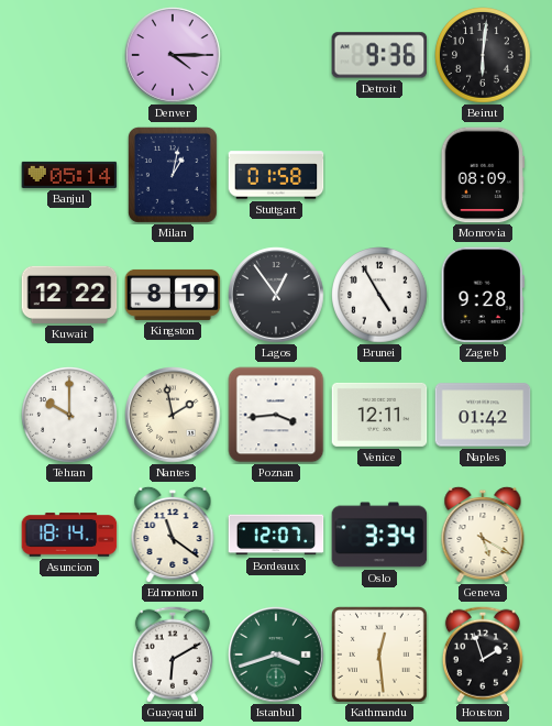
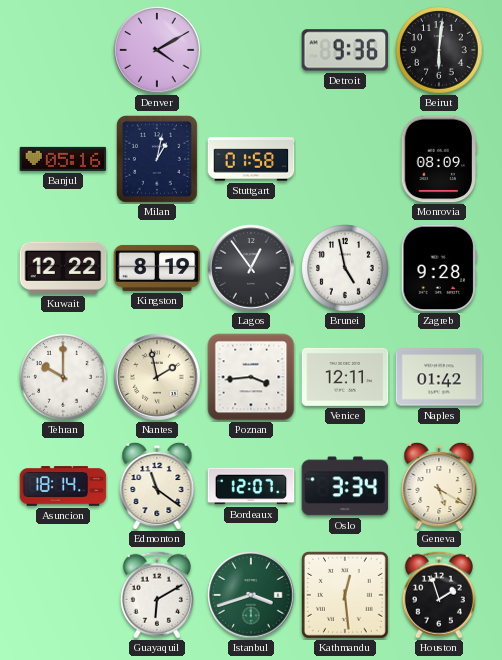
Denver: 4:15 -> 4:10 (157, 50)
Banjul: 05:14 -> 05:16 (63, 159)
Brunei: 4:55 -> 4:58 (345, 268)
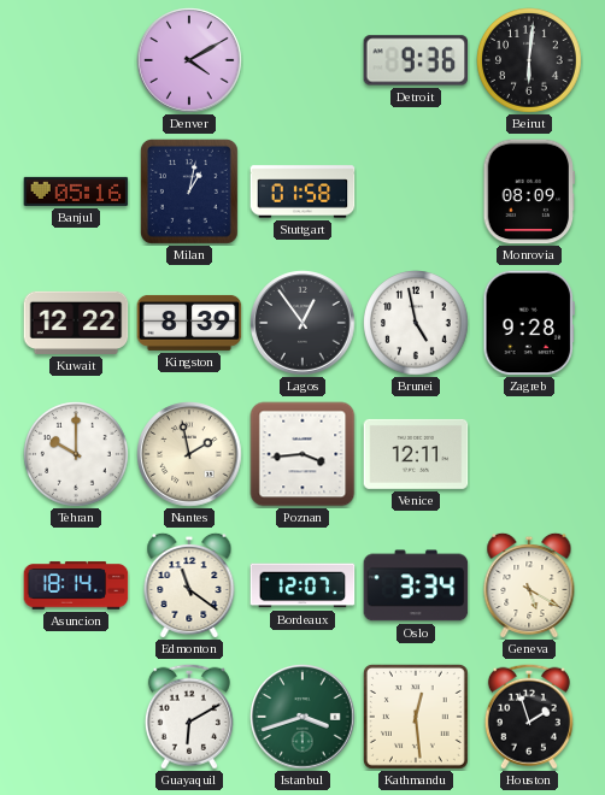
Kingston: 8:19 -> 8:39 (189, 323)
Naples: 01:42 -> none (439, 377)
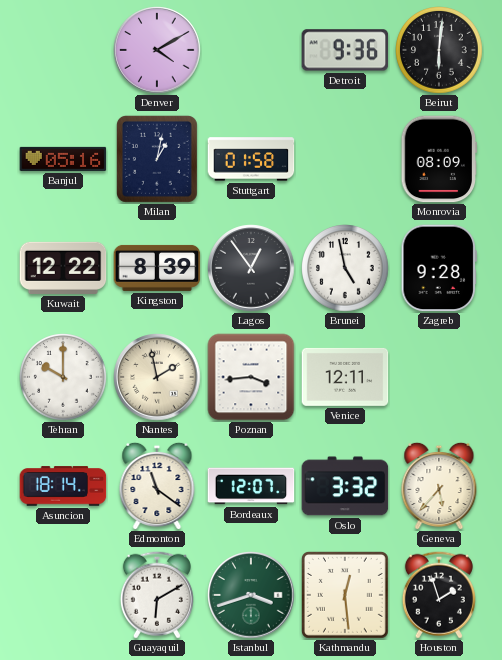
Oslo: 3:34 -> 3:32 (345, 486)
Geneva: 5:20 -> 5:37 (439, 486)
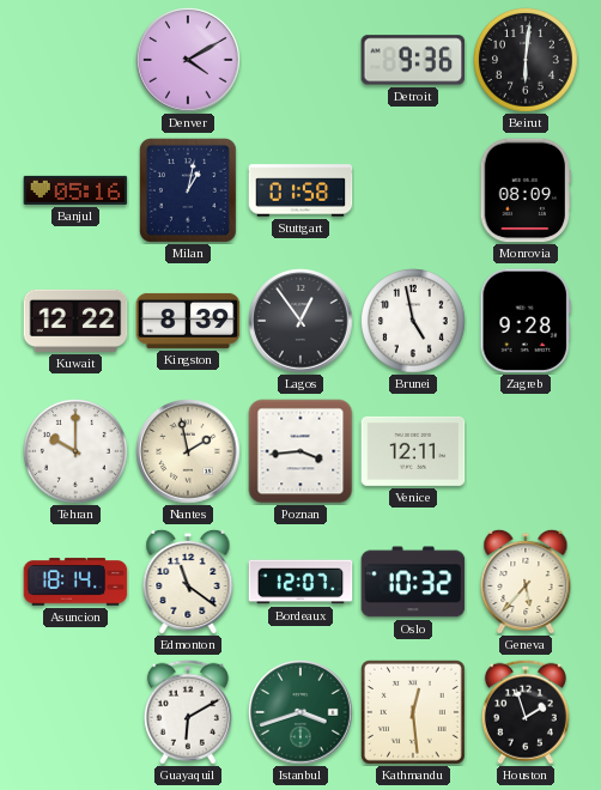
Oslo: 3:32 -> 10:32 (413, 582)
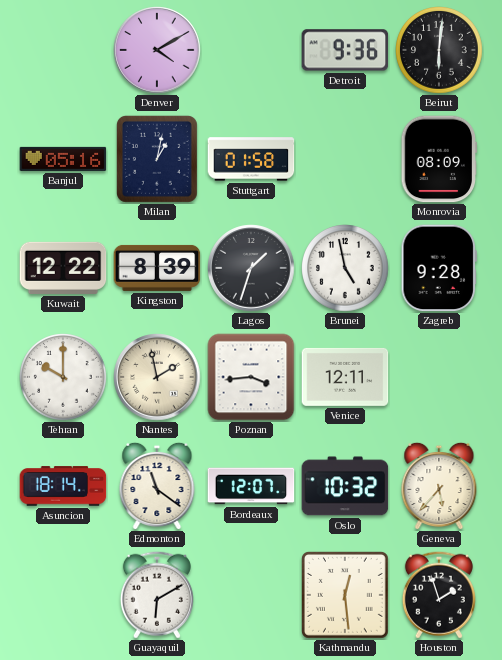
Lagos: 12:54 -> 1:33 (251, 268)
Istanbul: 3:42 -> none (300, 712)
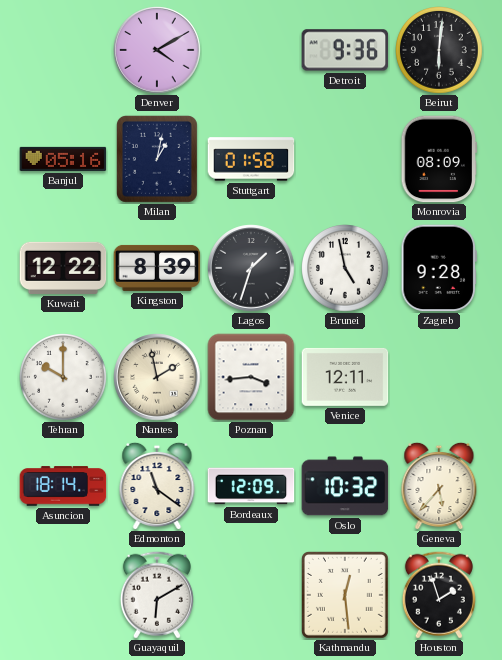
Bordeaux: 12:07 -> 12:09 (251, 486)
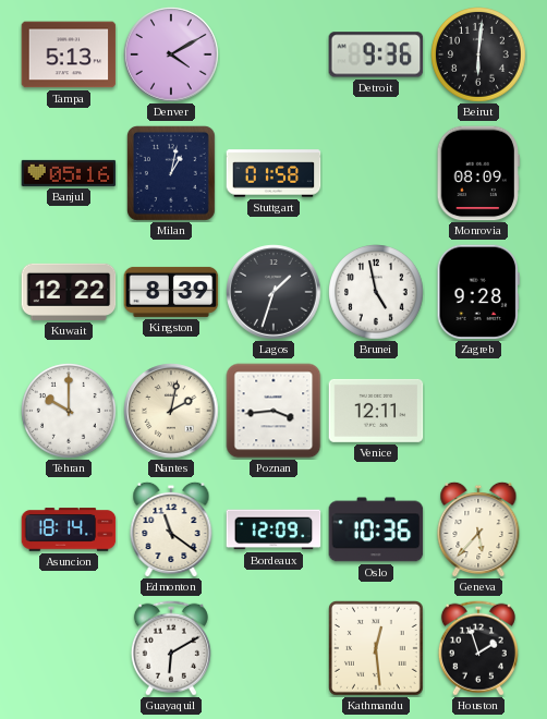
Tampa: none -> 5:13 (69, 54)
Nantes: 1:58 -> 2:02 (171, 411)
Oslo: 10:32 -> 10:36 (376, 529)
